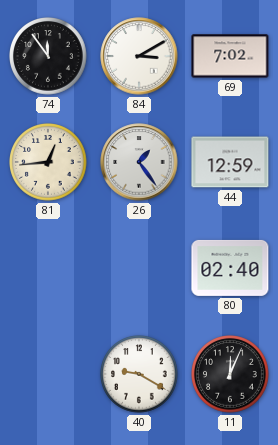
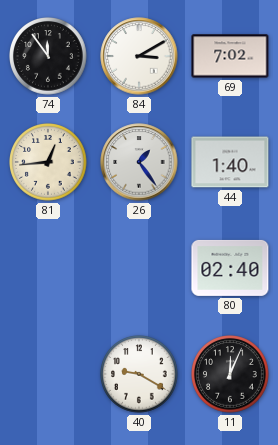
44: 12:59 -> 1:40 (230, 162)
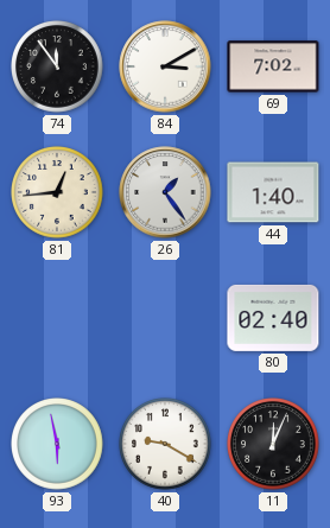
93: none -> 5:58 (57, 444)
